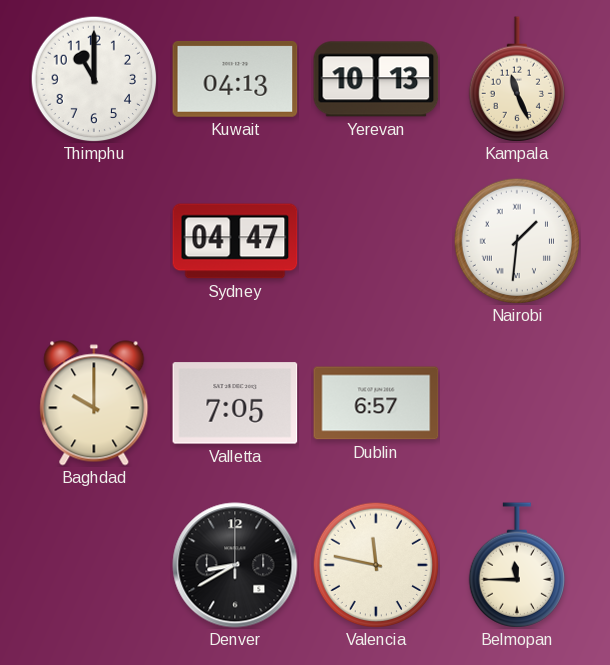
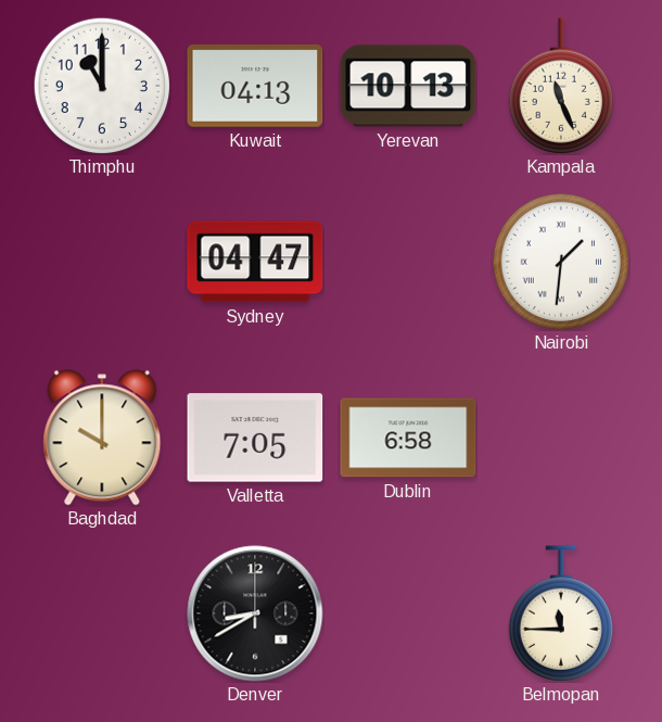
Dublin: 6:57 -> 6:58 (408, 438)
Valencia: 11:47 -> none (376, 565)
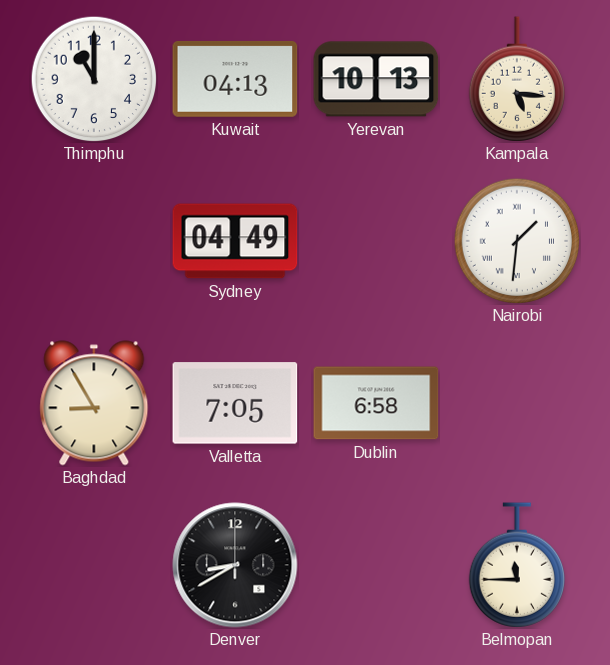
Kampala: 11:26 -> 5:16 (516, 79)
Sydney: 04:47 -> 04:49 (235, 241)
Baghdad: 10:00 -> 8:55 (94, 403)
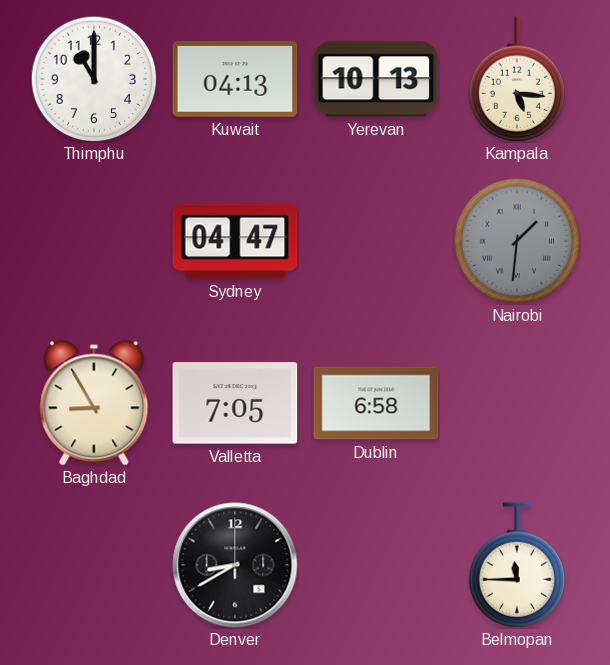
Sydney: 04:49 -> 04:47 (235, 241)
Nairobi dial: white -> grey (517, 241)
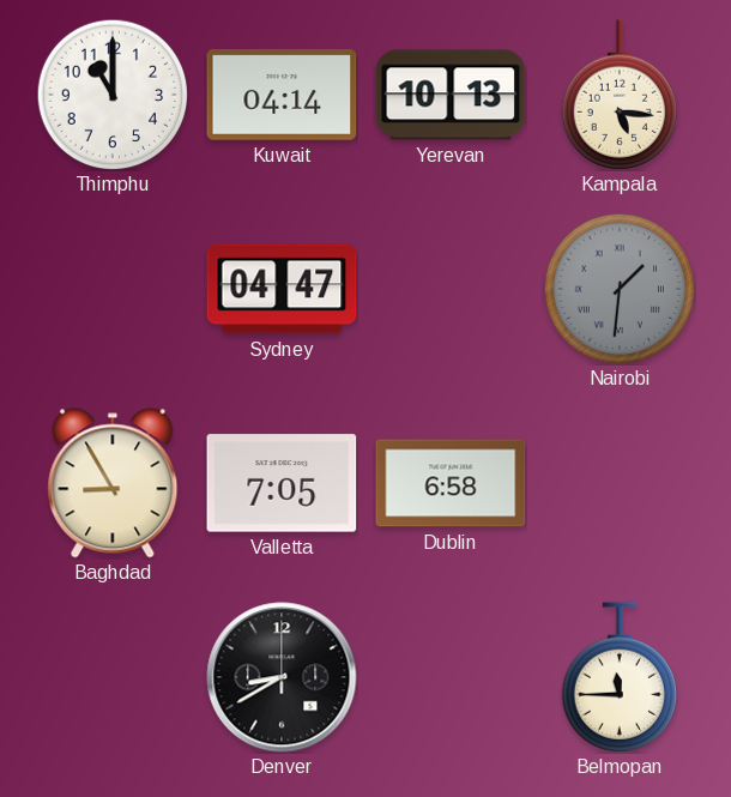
Kuwait: 04:13 -> 04:14 (282, 95)
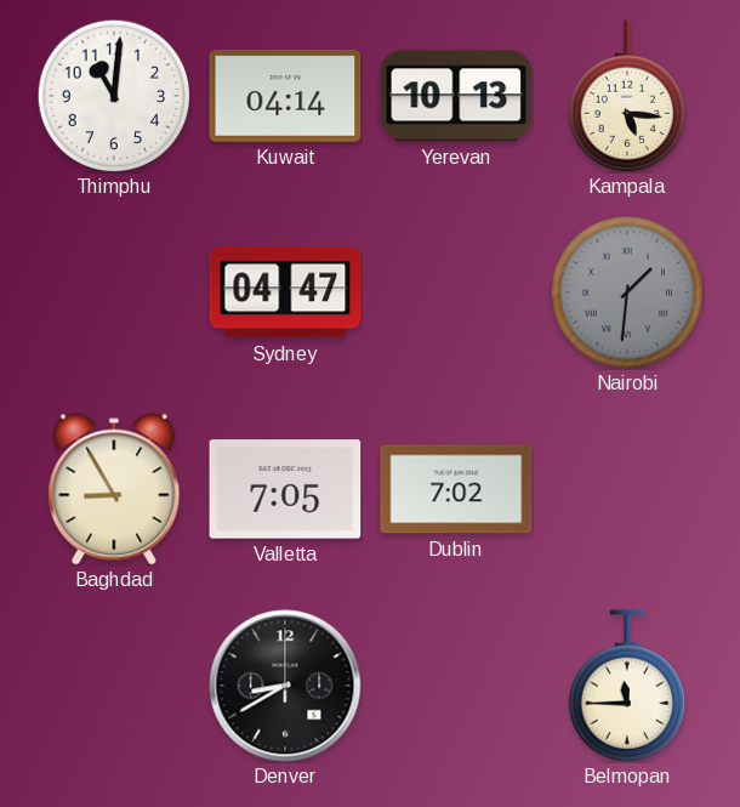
Thimphu: 11:00 -> 11:01 (114, 96)
Dublin: 6:58 -> 7:02 (456, 489)
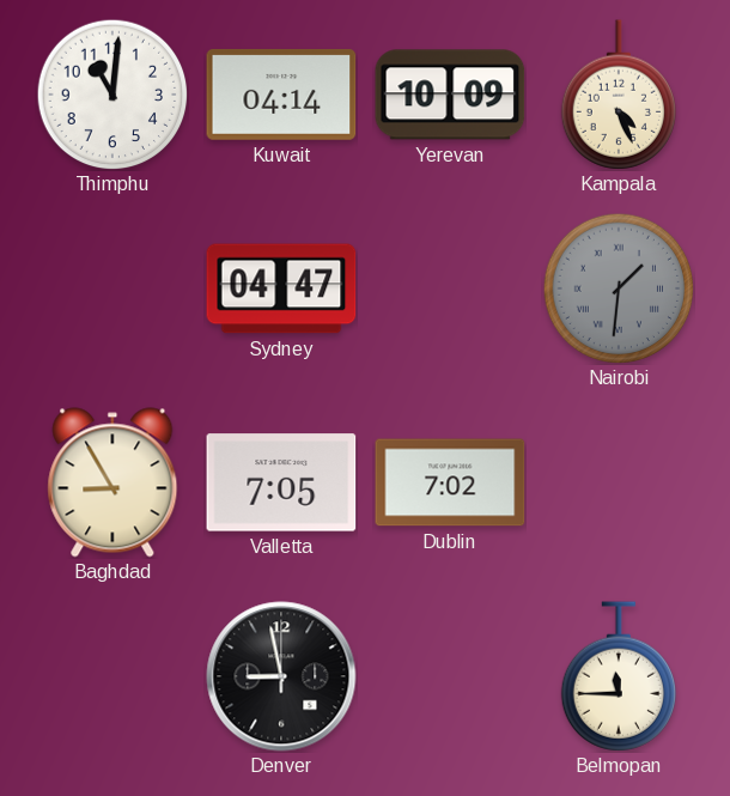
Yerevan: 10:13 -> 10:09 (450, 95)
Kampala: 5:16 -> 4:26 (618, 95)
Denver: 8:40 -> 8:58 (281, 676)
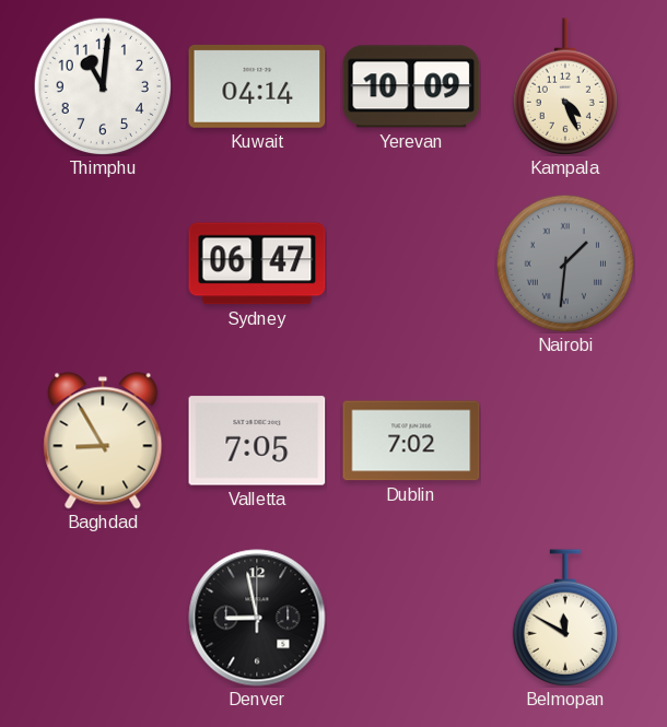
Sydney: 04:47 -> 06:47 (257, 263)
Belmopan: 11:45 -> 11:50 (564, 618)
